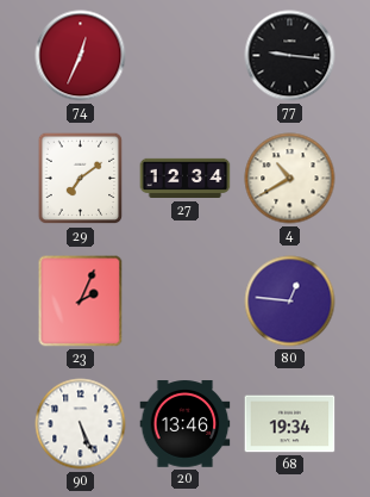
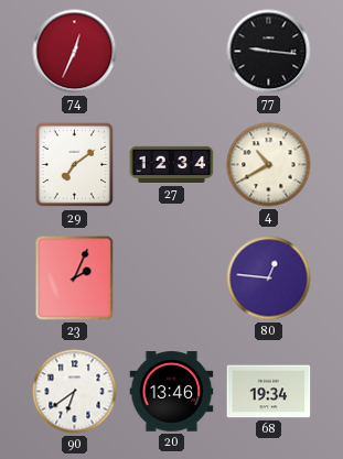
90: 5:26 -> 6:39 (75, 392)
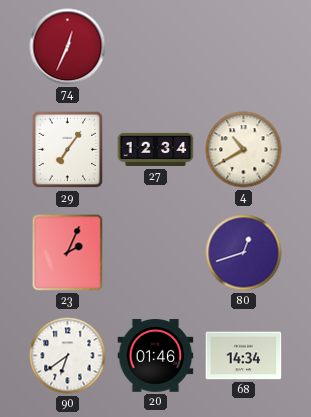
77: 9:16 -> none (269, 52)
29: 7:09 -> 7:06 (68, 150)
80: 12:46 -> 12:42 (244, 253)
20: 13:46 -> 01:46 (156, 356)
68: 19:34 -> 14:34 (244, 356)
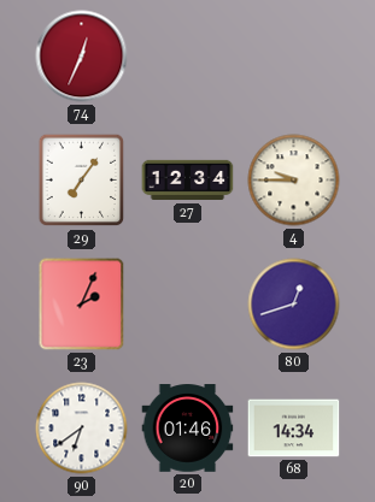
4: 10:40 -> 9:45 (294, 181)
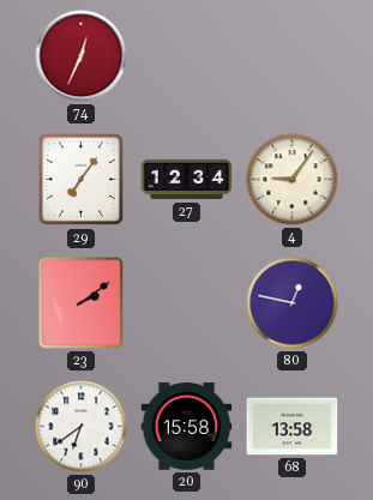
4: 9:45 -> 9:06 (293, 180)
23: 2:04 -> 2:09 (82, 303)
80: 12:42 -> 12:47 (293, 303)
20: 01:46 -> 15:58 (187, 427)
68: 14:34 -> 13:58 (293, 427)
